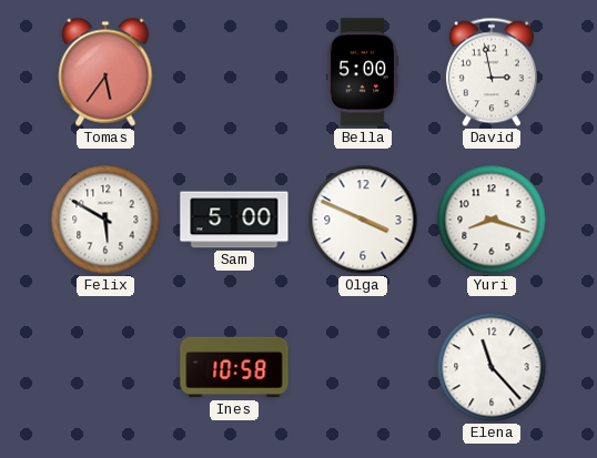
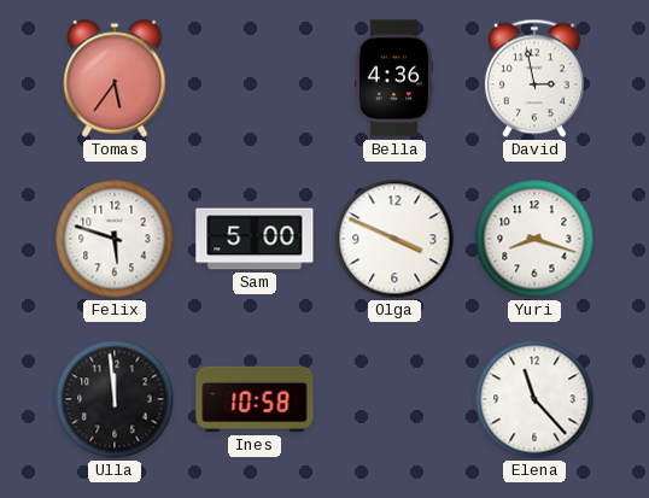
Bella: 5:00 -> 4:36 (394, 78)
Felix: 5:50 -> 5:48 (115, 239)
Ulla: none -> 11:59 (115, 399)
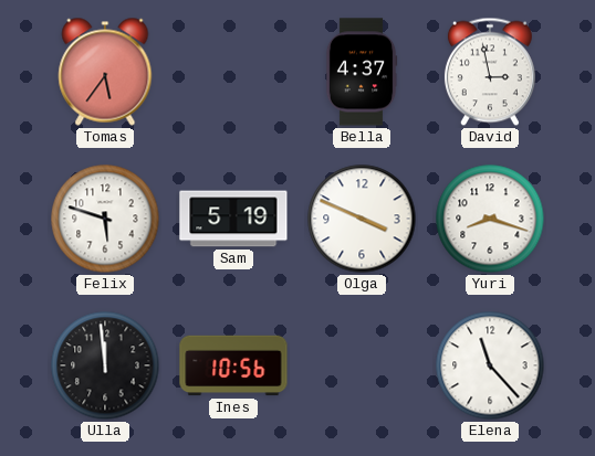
Bella: 4:36 -> 4:37 (362, 72)
Sam: 5:00 -> 5:19 (233, 219)
Ines: 10:58 -> 10:56 (233, 365)
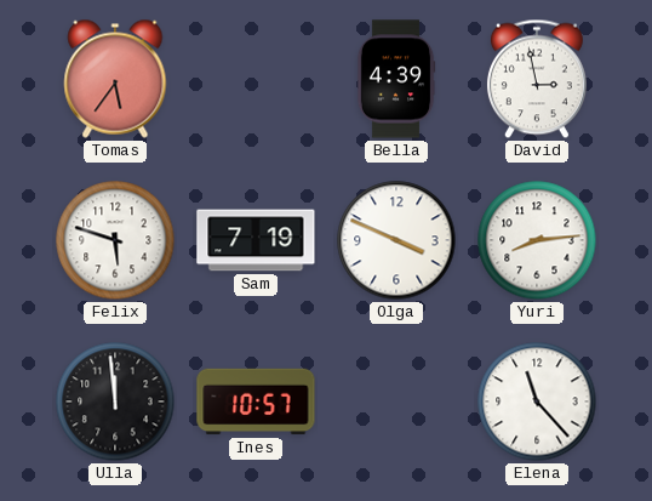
Bella: 4:37 -> 4:39 (396, 79)
Sam: 5:19 -> 7:19 (256, 240)
Yuri: 8:18 -> 8:14 (537, 240)
Ines: 10:56 -> 10:57 (256, 402)
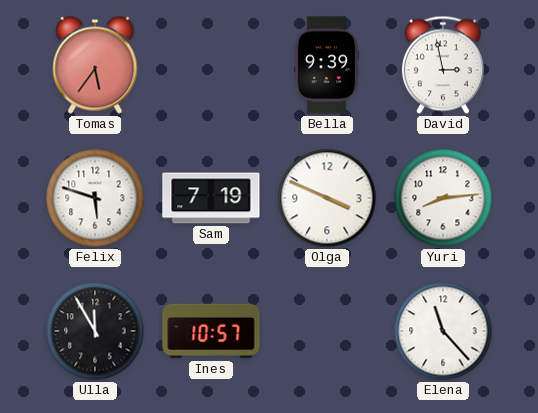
Bella: 4:39 -> 9:39 (327, 65)
Ulla: 11:59 -> 11:55 (95, 331)
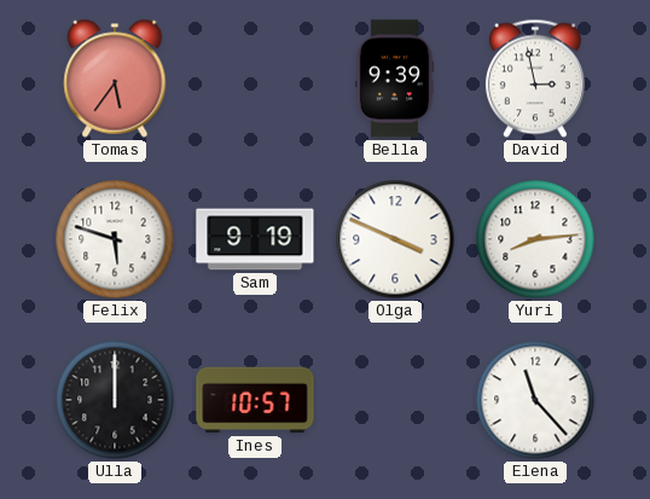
Sam: 7:19 -> 9:19 (255, 239)
Ulla: 11:55 -> 12:00 (115, 400)
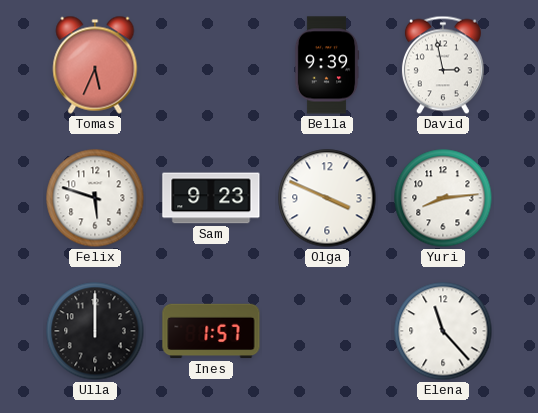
Tomas: 5:36 -> 5:34 (95, 65)
Sam: 9:19 -> 9:23 (211, 198)
Ines: 10:57 -> 1:57 (211, 331)
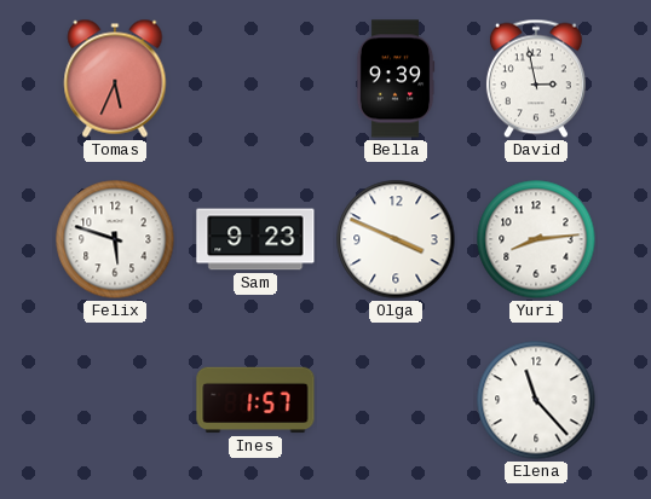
Ulla: 12:00 -> none (95, 331)
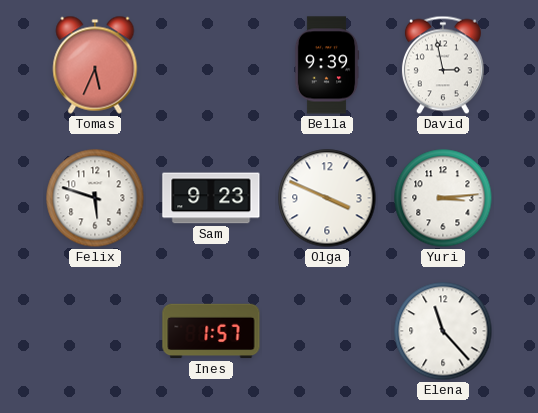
Yuri: 8:14 -> 3:14 (443, 198)
